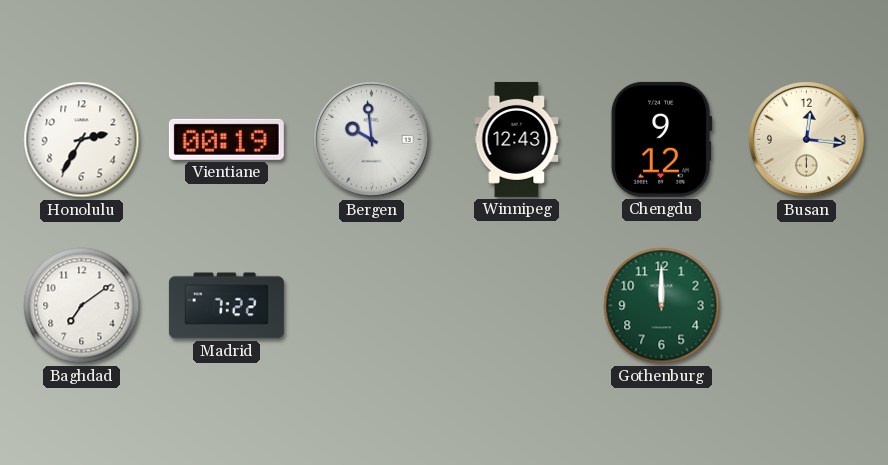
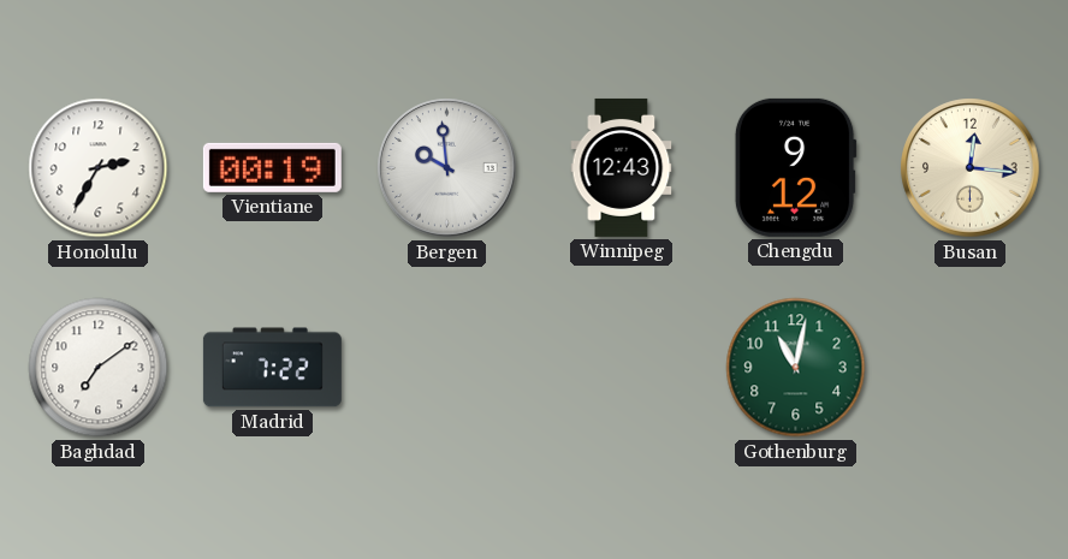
Gothenburg: 12:00 -> 11:02 (796, 368)
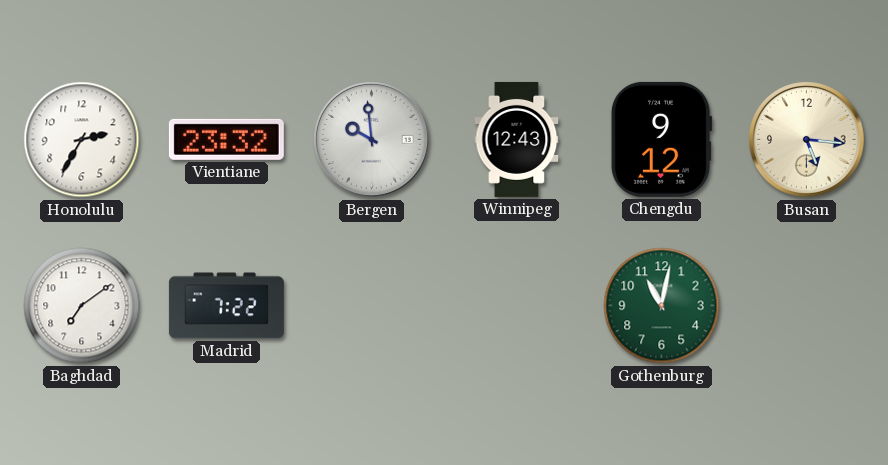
Vientiane: 00:19 -> 23:32 (226, 139)
Busan: 12:16 -> 5:16 (807, 140)
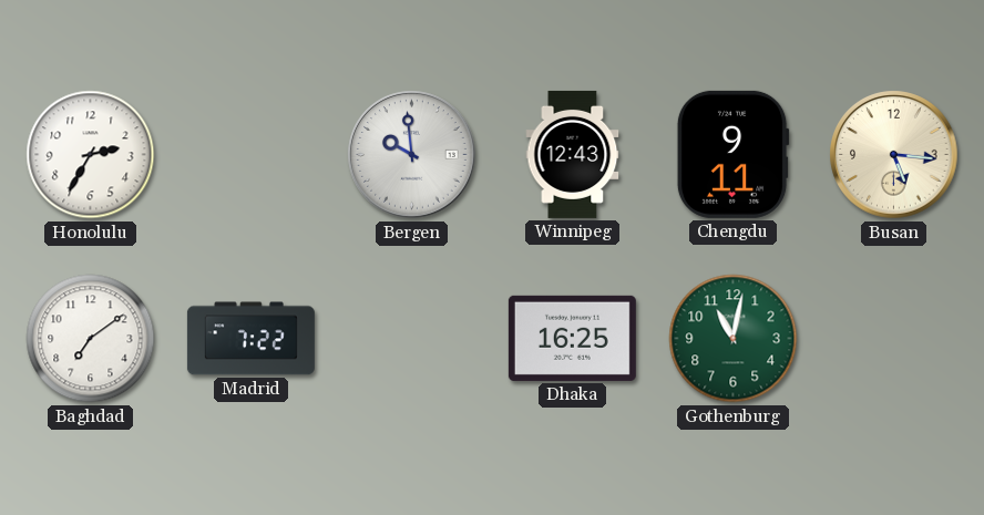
Vientiane: 23:32 -> none (226, 139)
Chengdu: 9:12 -> 9:11 (732, 154)
Dhaka: none -> 16:25 (572, 338)
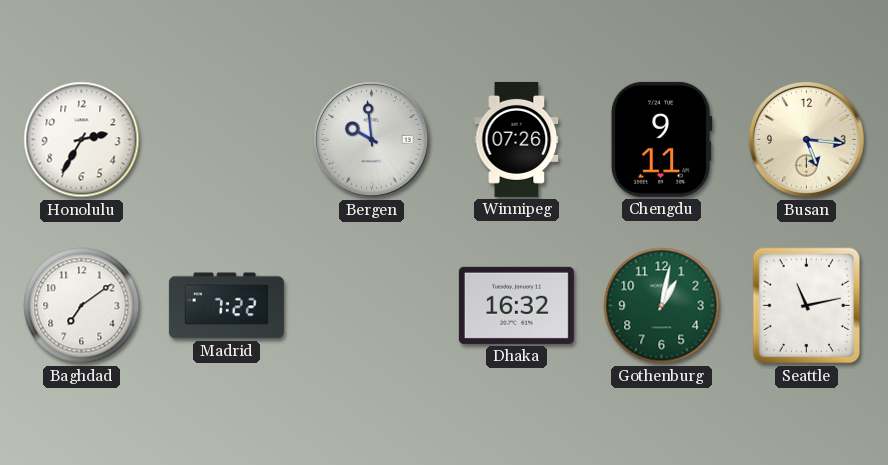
Winnipeg: 12:43 -> 07:26 (517, 139)
Dhaka: 16:25 -> 16:32 (516, 305)
Gothenburg: 11:02 -> 1:02 (662, 306)
Seattle: none -> 11:13 (807, 306)
